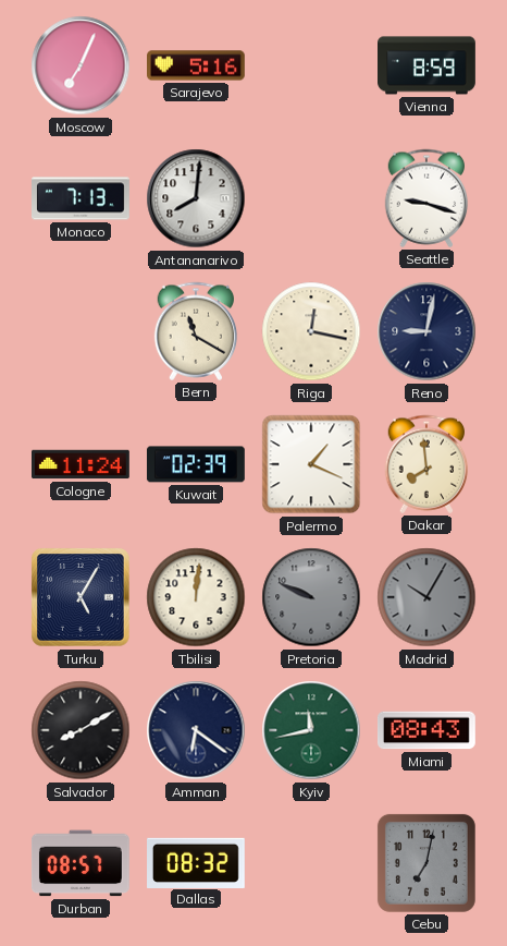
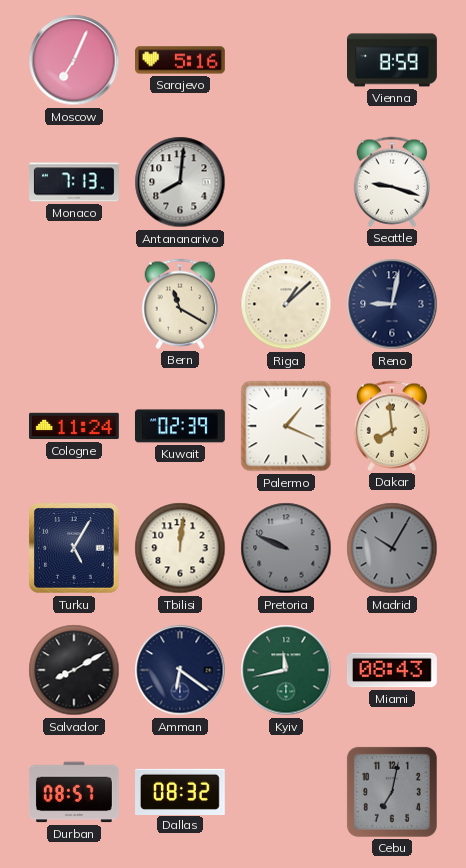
Riga: 12:17 -> 1:08 (286, 304)
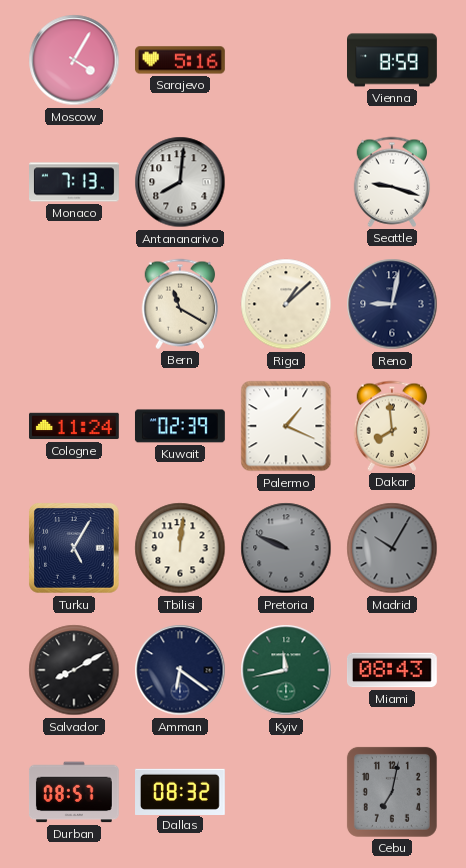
Moscow: 7:04 -> 4:05 (74, 60)
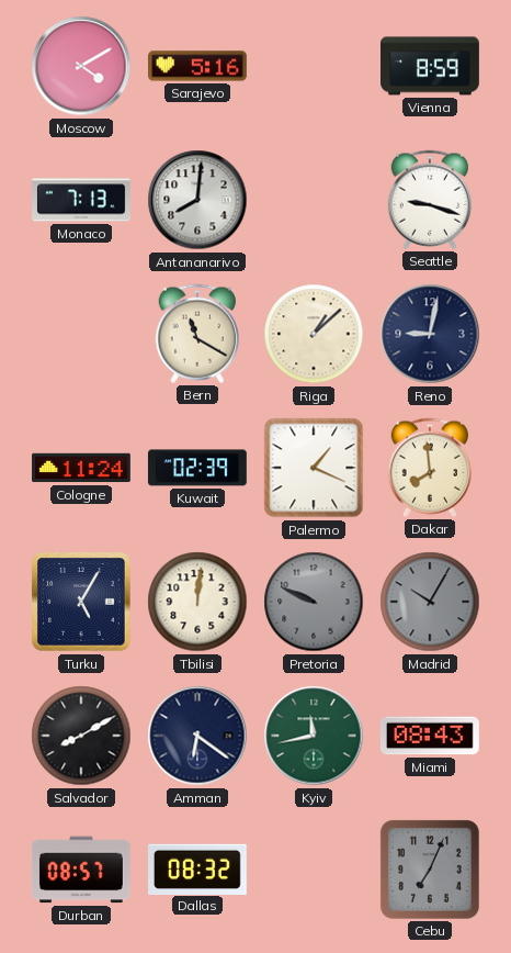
Moscow: 4:05 -> 4:10 (81, 66)
Cebu: 7:02 -> 7:04 (430, 870)
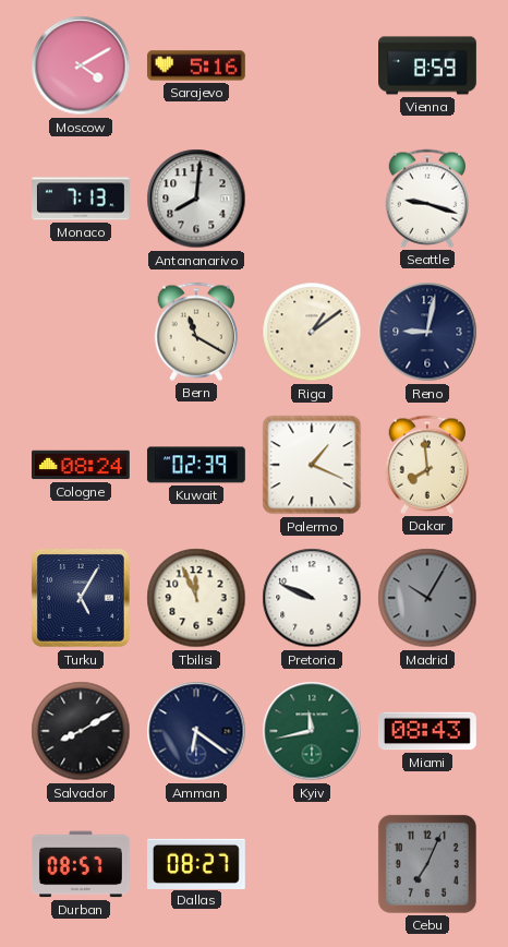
Riga: 1:08 -> 1:09 (312, 332)
Cologne: 11:24 -> 08:24 (82, 465)
Tbilisi: 12:01 -> 11:56 (196, 598)
Pretoria dial: grey -> white (312, 598)
Dallas: 08:32 -> 08:27 (197, 863)
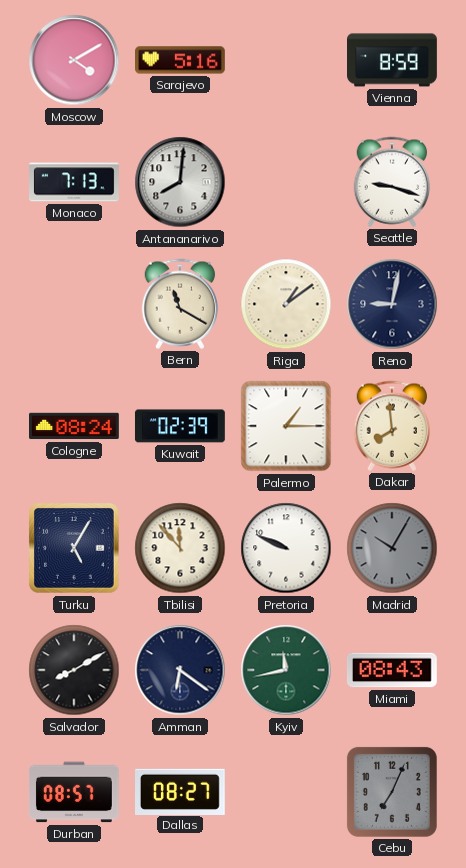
Palermo: 1:19 -> 1:15 (286, 426)
Tbilisi: 11:56 -> 11:53 (180, 548)
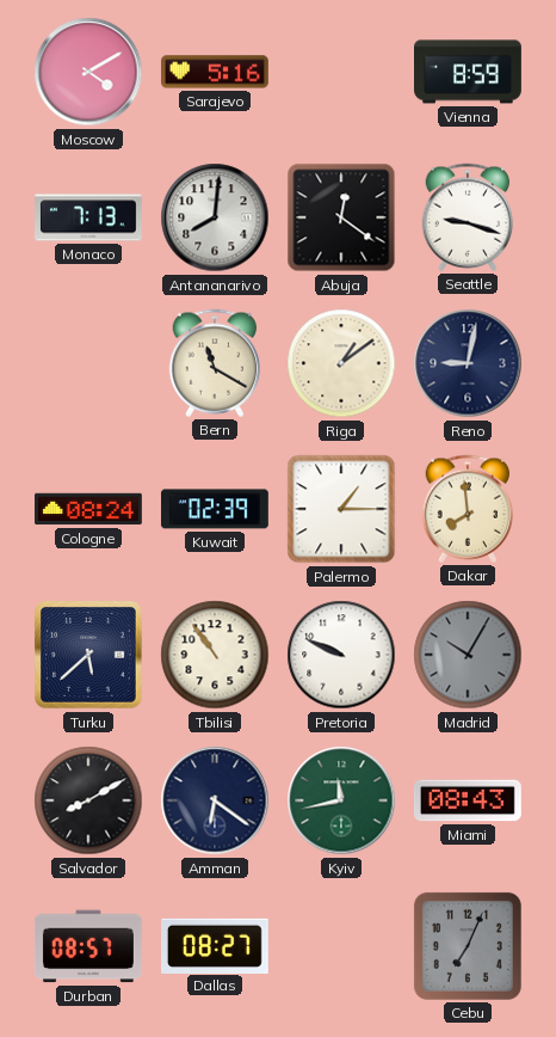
Abuja: none -> 12:21 (341, 217)
Turku: 5:05 -> 5:38 (89, 656)
Tbilisi: 11:53 -> 10:54 (215, 655)
